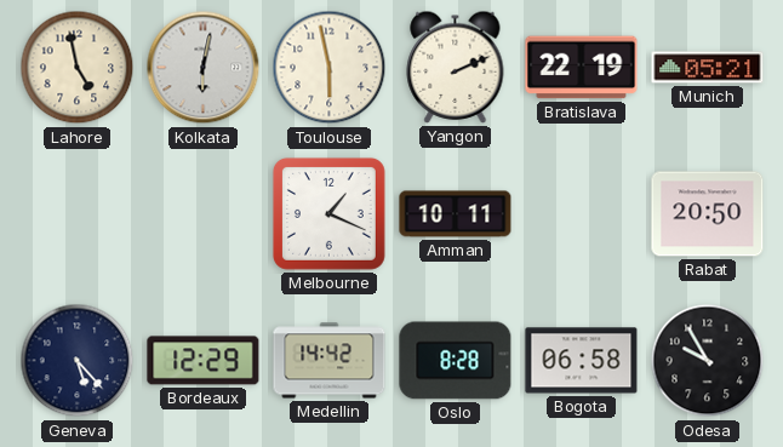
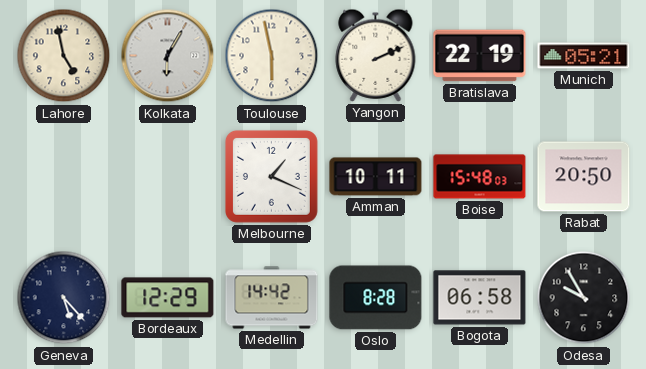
Kolkata: 6:02 -> 6:05 (168, 56)
Boise: none -> 15:48 (480, 177)
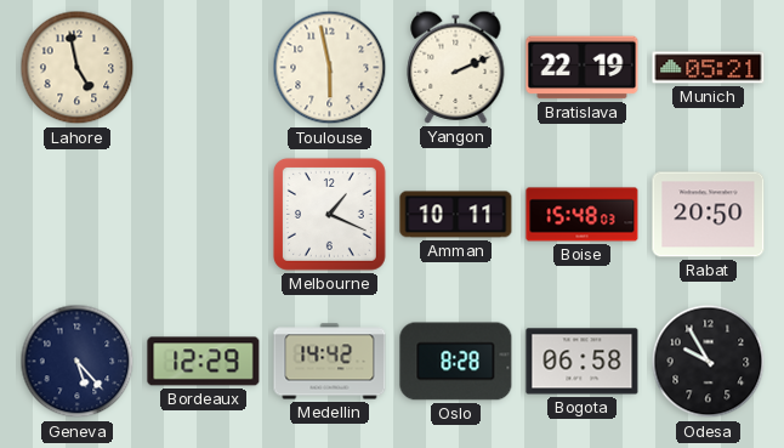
Kolkata: 6:05 -> none (168, 56)
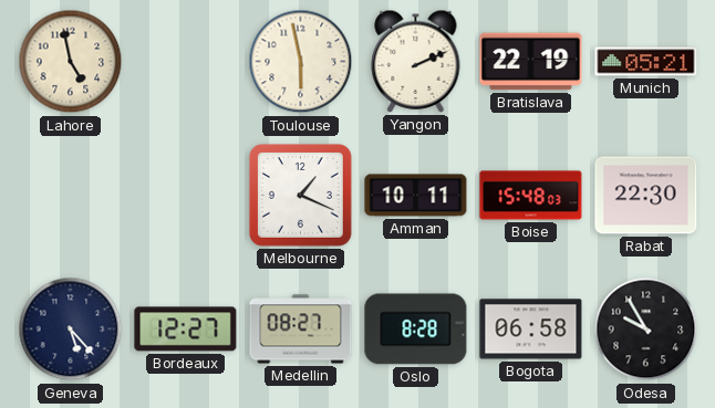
Rabat: 20:50 -> 22:30 (646, 196)
Bordeaux: 12:29 -> 12:27 (186, 329)
Medellin: 14:42 -> 08:27 (301, 329)
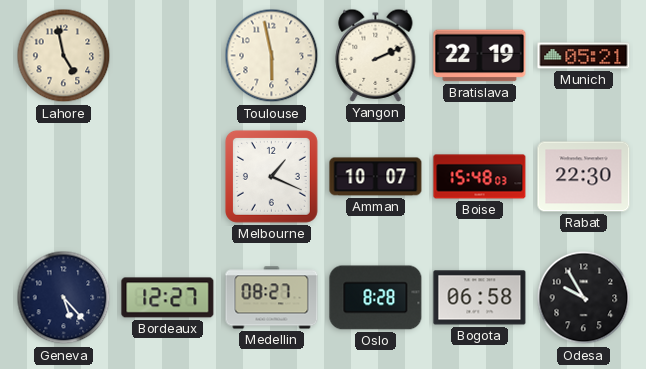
Amman: 10:11 -> 10:07 (376, 177)
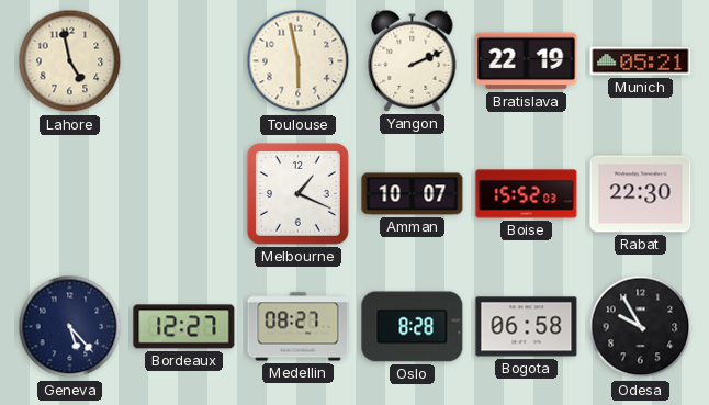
Boise: 15:48 -> 15:52 (527, 194)
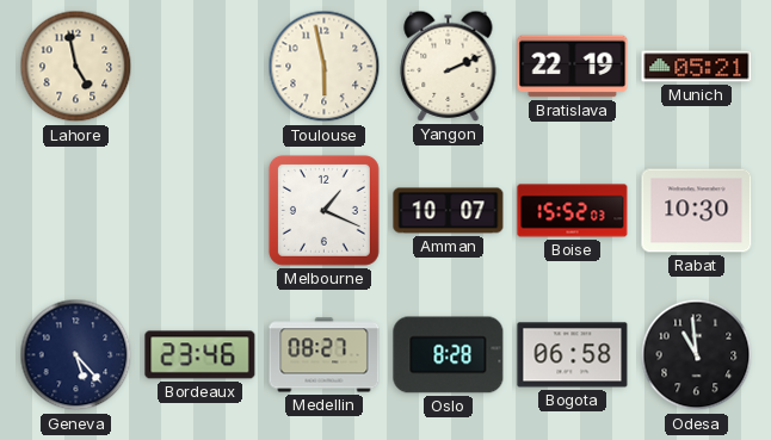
Rabat: 22:30 -> 10:30 (697, 211)
Bordeaux: 12:27 -> 23:46 (201, 355)
Odesa: 9:55 -> 10:59 (697, 355)
